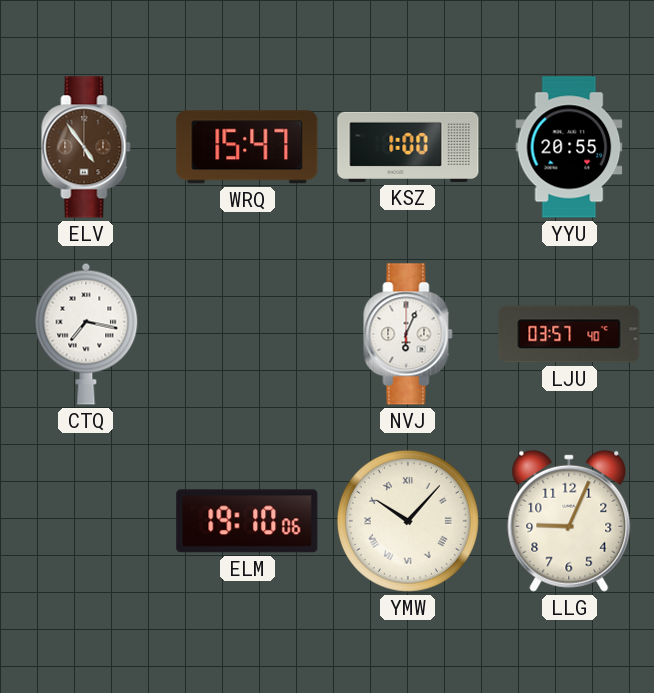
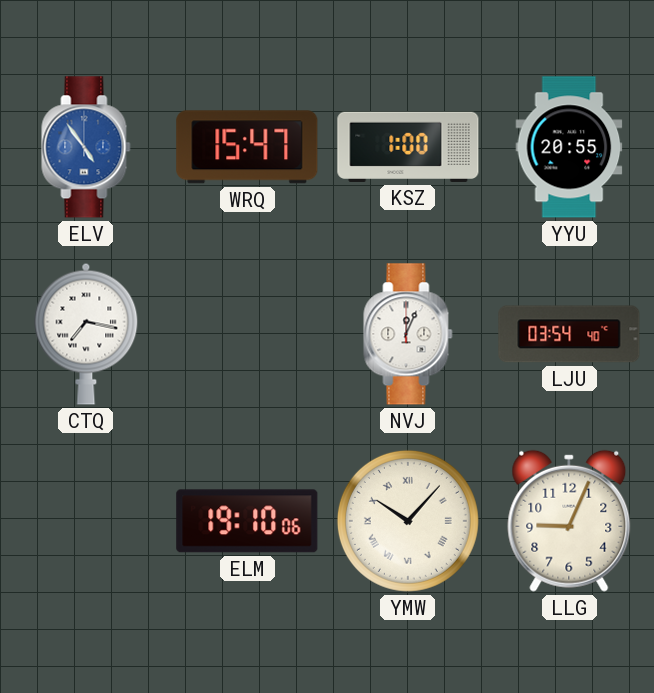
ELV dial: brown -> blue (86, 147)
NVJ: 6:04 -> 12:04 (408, 334)
LJU: 03:57 -> 03:54 (569, 334)
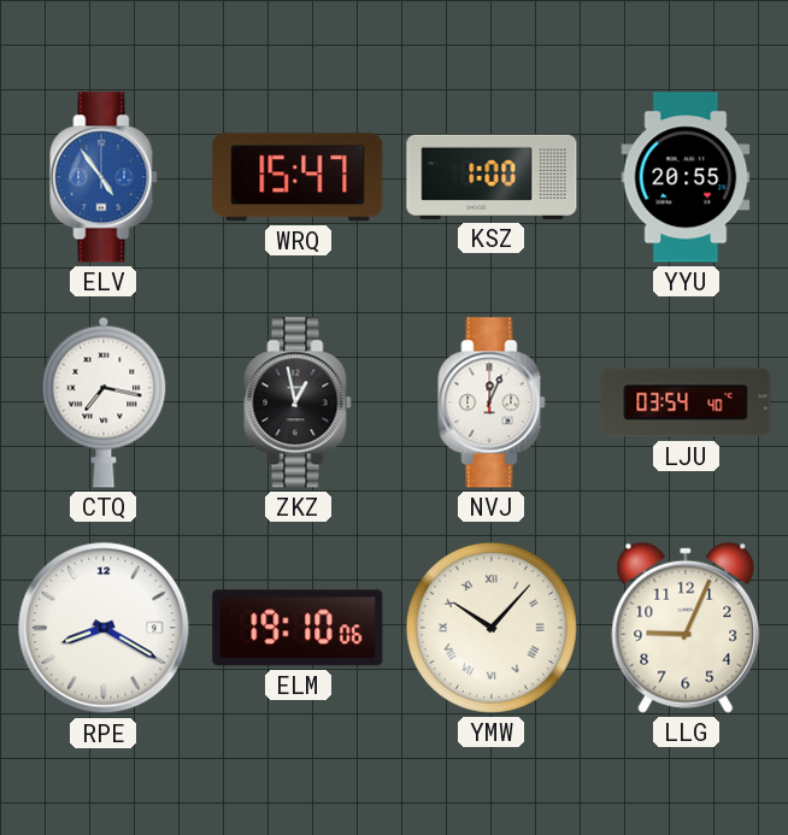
ZKZ: none -> 12:58 (298, 402)
RPE: none -> 8:20 (104, 628)
